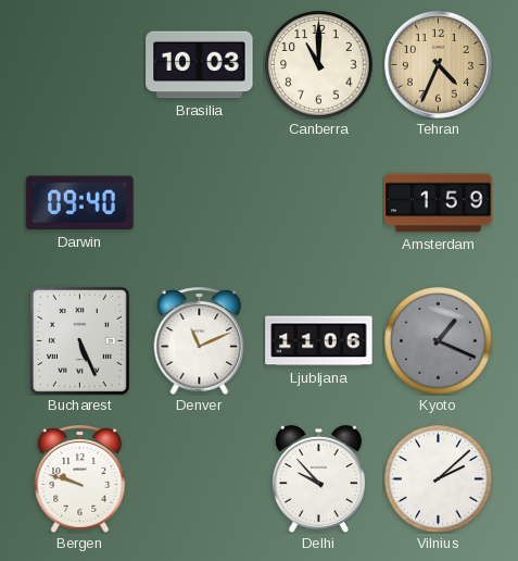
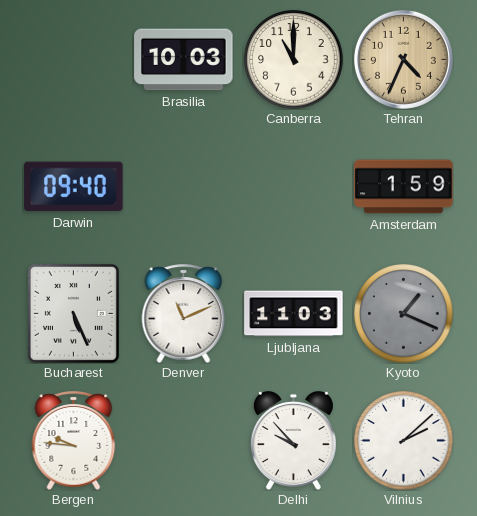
Ljubljana: 11:06 -> 11:03 (294, 314)
Bergen: 9:48 -> 9:46 (74, 440)
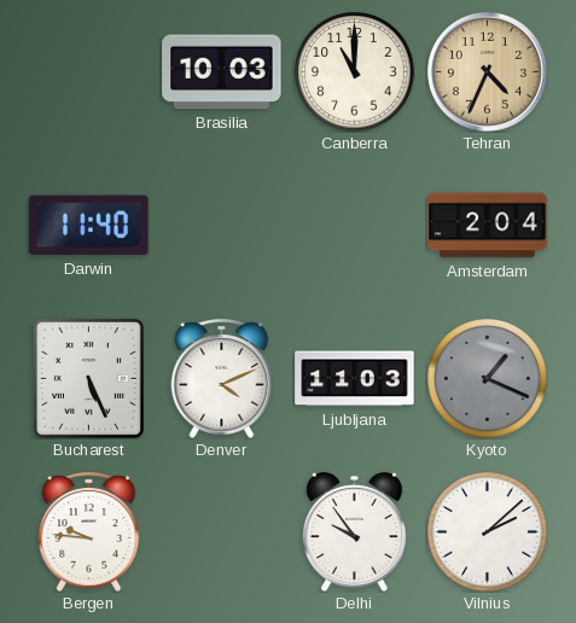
Darwin: 09:40 -> 11:40 (89, 226)
Amsterdam: 1:59 -> 2:04 (488, 226)
Denver: 11:11 -> 4:11 (222, 378)
Delhi: 9:53 -> 9:54 (354, 531)
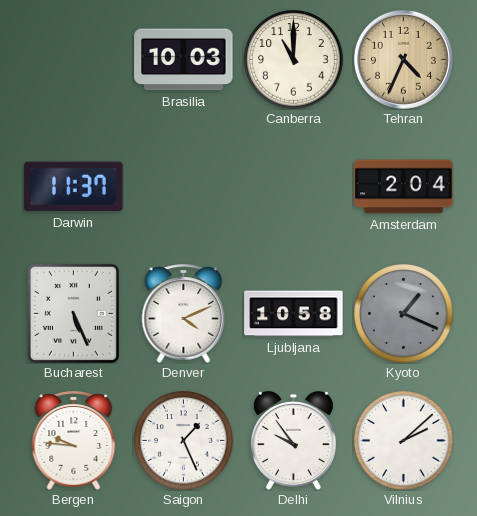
Darwin: 11:40 -> 11:37 (74, 187)
Ljubljana: 11:03 -> 10:58 (294, 314)
Saigon: none -> 1:26 (184, 441)
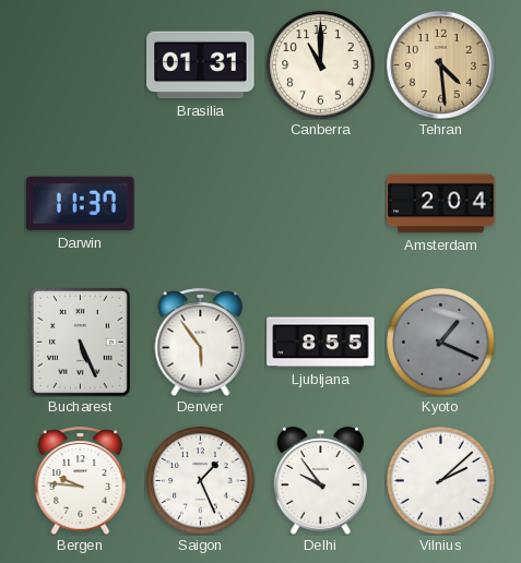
Brasilia: 10:03 -> 01:31 (201, 65)
Tehran: 4:34 -> 4:29 (440, 64)
Denver: 4:11 -> 5:54 (201, 342)
Ljubljana: 10:58 -> 8:55 (321, 343)
